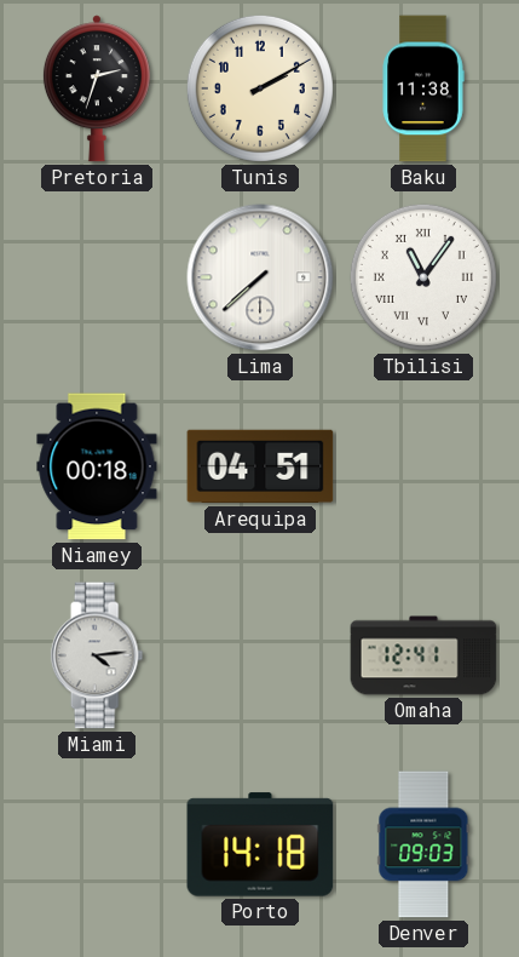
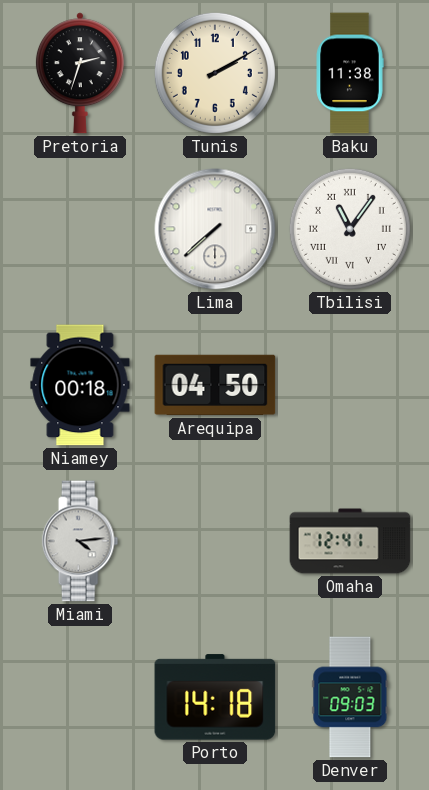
Arequipa: 04:51 -> 04:50 (215, 385)
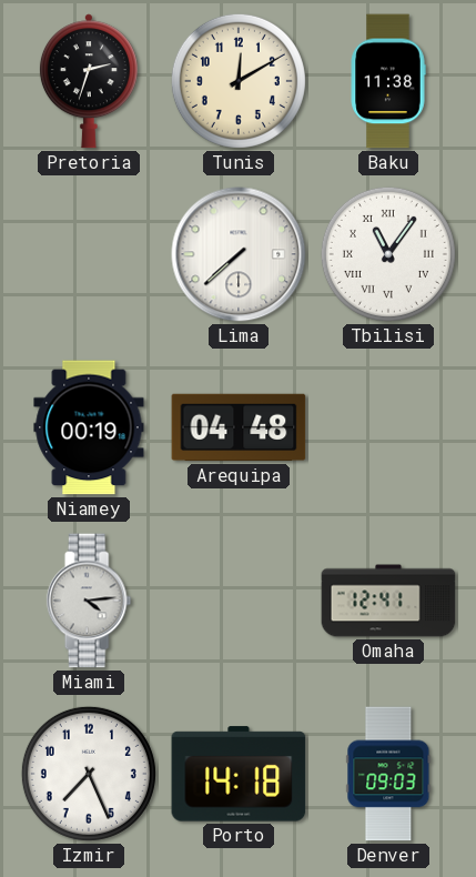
Tunis: 2:10 -> 12:10 (239, 81)
Niamey: 00:18 -> 00:19 (89, 427)
Arequipa: 04:50 -> 04:48 (239, 427)
Izmir: none -> 7:26 (89, 774)
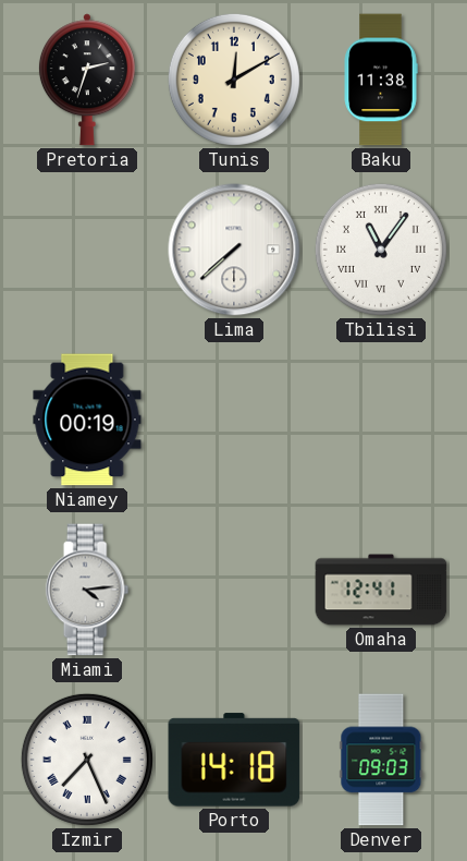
Arequipa: 04:48 -> none (239, 427)
Izmir numerals: Arabic -> Roman (87, 760)
